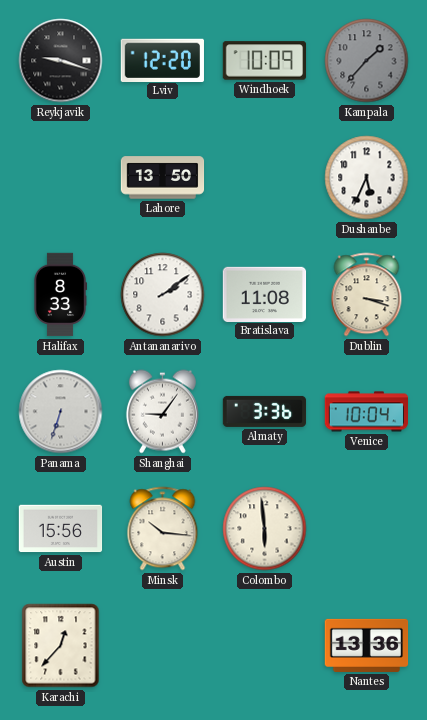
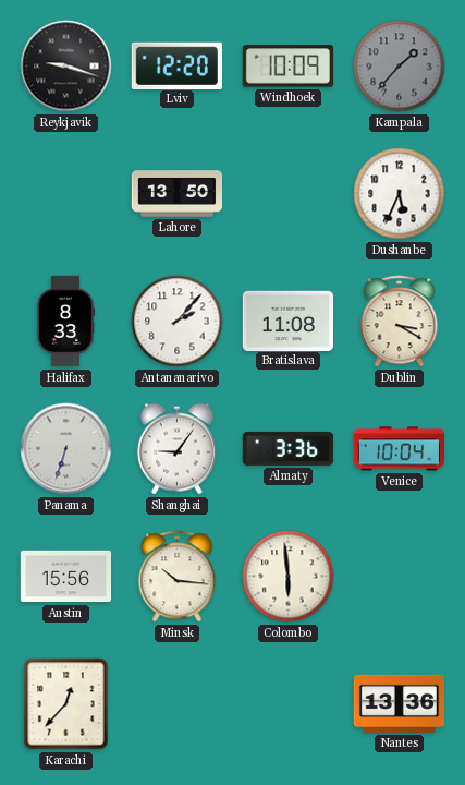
Antananarivo: 2:09 -> 2:07 (178, 322)
Dublin: 3:18 -> 3:20 (400, 322)
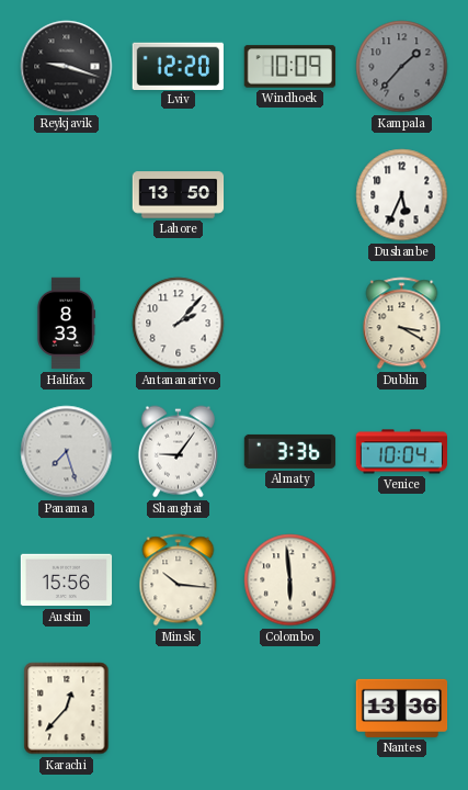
Bratislava: 11:08 -> none (289, 321)
Panama: 6:33 -> 7:27 (67, 452)
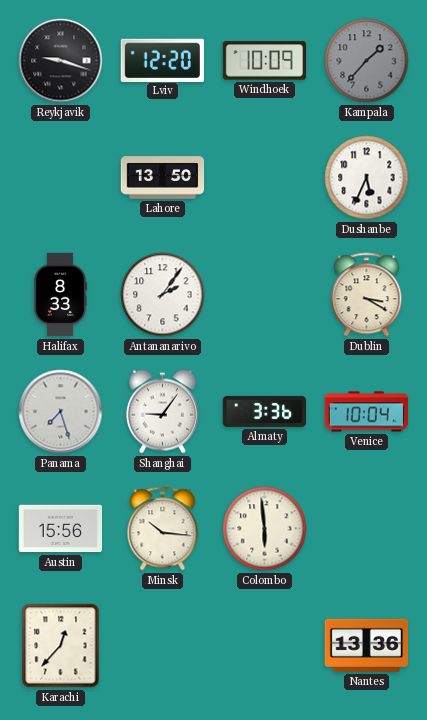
Antananarivo: 2:07 -> 2:06 (163, 295)
